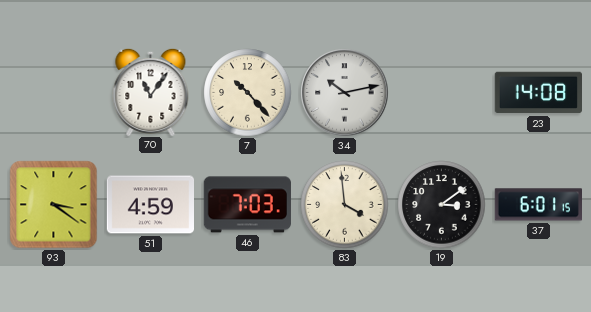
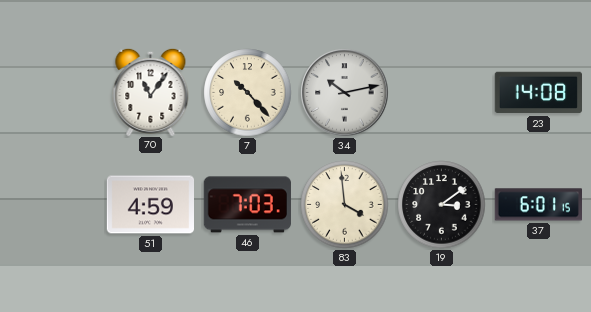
93: 3:21 -> none (54, 205)
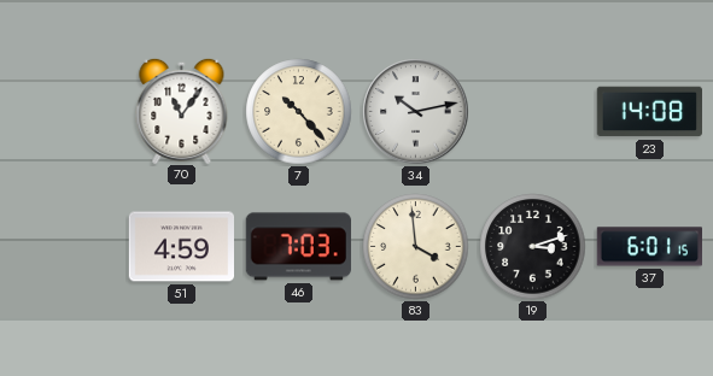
19: 3:09 -> 3:12 (533, 247)
